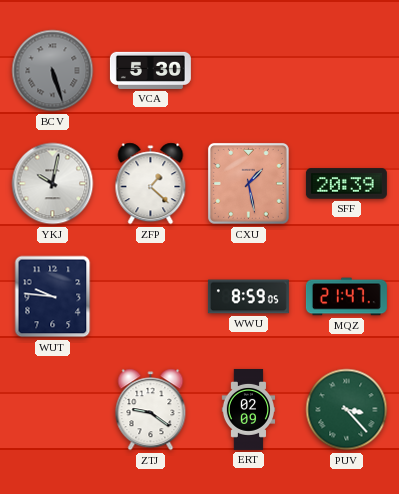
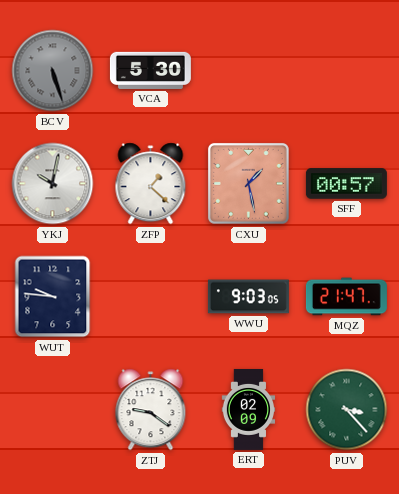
SFF: 20:39 -> 00:57 (346, 184)
WWU: 8:59 -> 9:03 (248, 297)
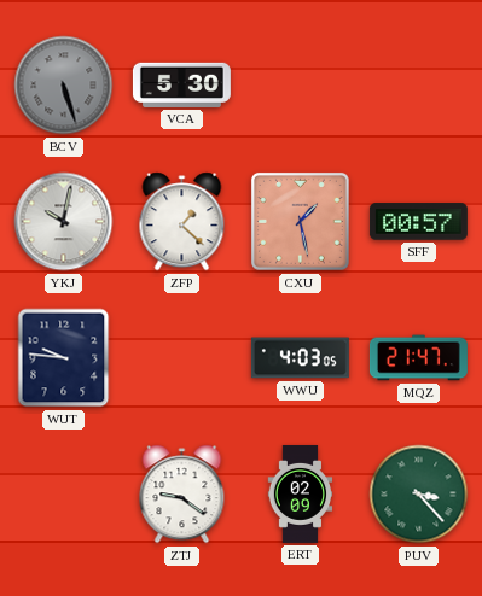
WWU: 9:03 -> 4:03 (300, 358)
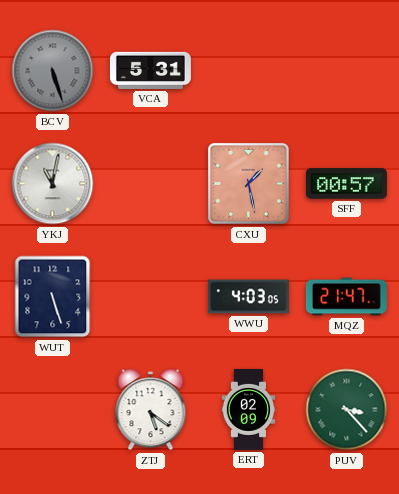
VCA: 5:30 -> 5:31 (150, 70)
YKJ: 10:02 -> 11:02 (53, 184)
ZFP: 1:22 -> none (182, 222)
WUT: 9:46 -> 5:27 (53, 297)
ZTJ: 9:21 -> 5:21 (151, 410)
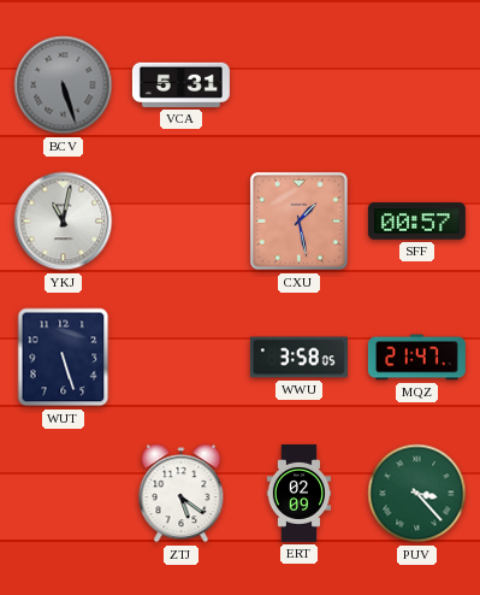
WWU: 4:03 -> 3:58 (298, 358)
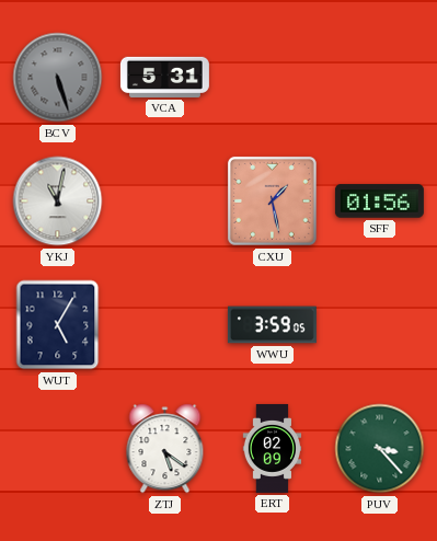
SFF: 00:57 -> 01:56 (379, 202)
WUT: 5:27 -> 5:05 (58, 325)
WWU: 3:58 -> 3:59 (272, 325)
MQZ: 21:47 -> none (416, 358)
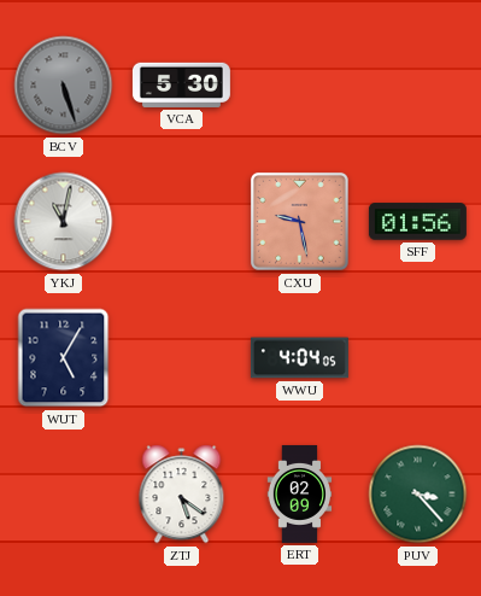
VCA: 5:31 -> 5:30 (181, 84)
CXU: 1:28 -> 9:28 (299, 221)
WWU: 3:59 -> 4:04 (299, 358)
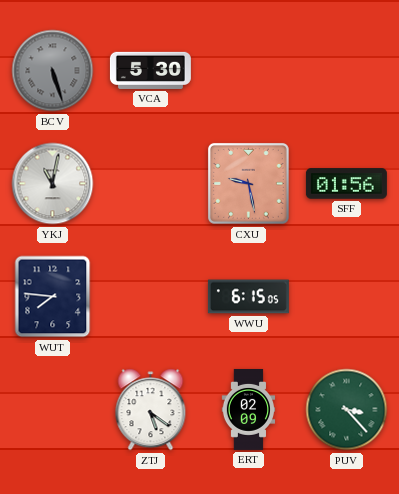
WUT: 5:05 -> 7:46 (53, 297)
WWU: 4:04 -> 6:15 (248, 297)
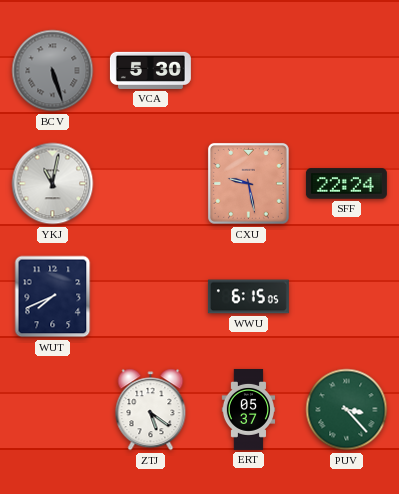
SFF: 01:56 -> 22:24 (346, 184)
WUT: 7:46 -> 7:41 (53, 297)
ERT: 02:09 -> 05:37 (249, 409)
